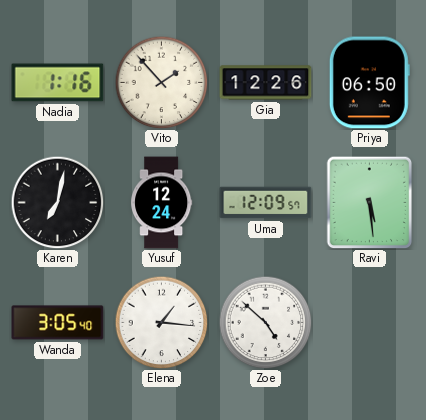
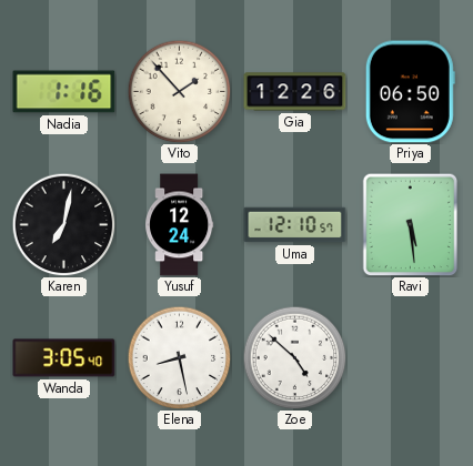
Uma: 12:09 -> 12:10 (295, 225)
Elena: 1:16 -> 8:28 (179, 357)
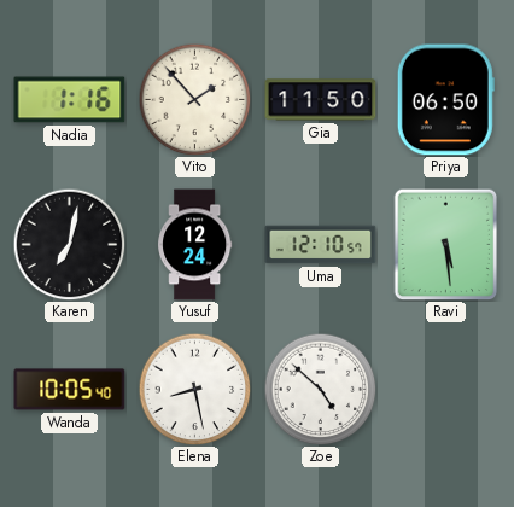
Gia: 12:26 -> 11:50 (321, 100)
Wanda: 3:05 -> 10:05 (70, 390)
